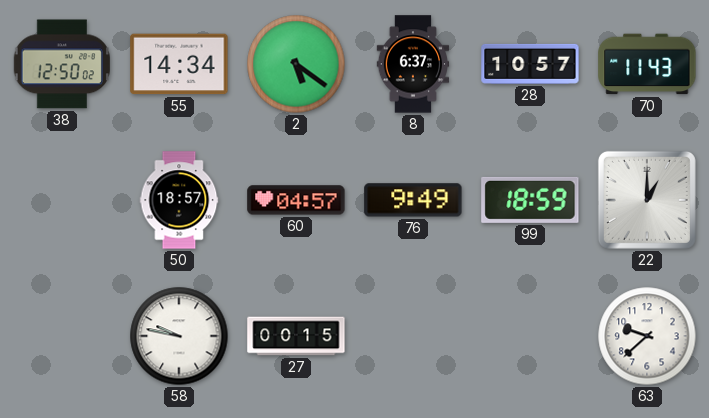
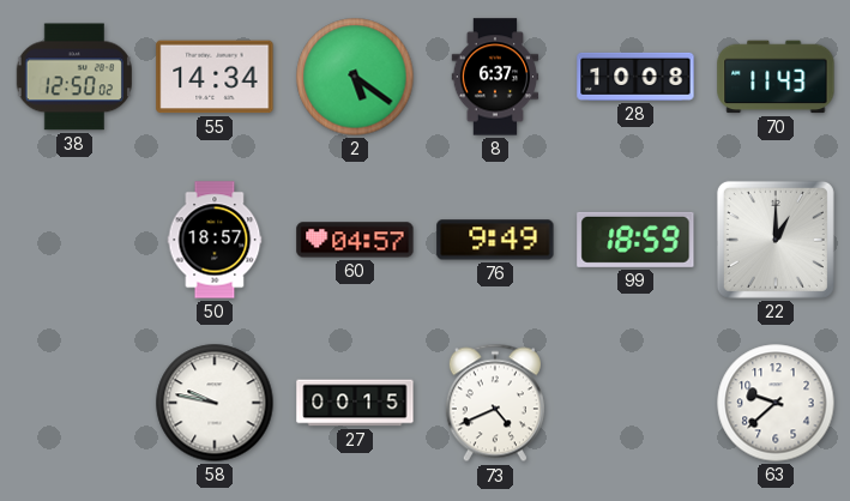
28: 10:57 -> 10:08 (635, 77)
73: none -> 4:41 (495, 403)
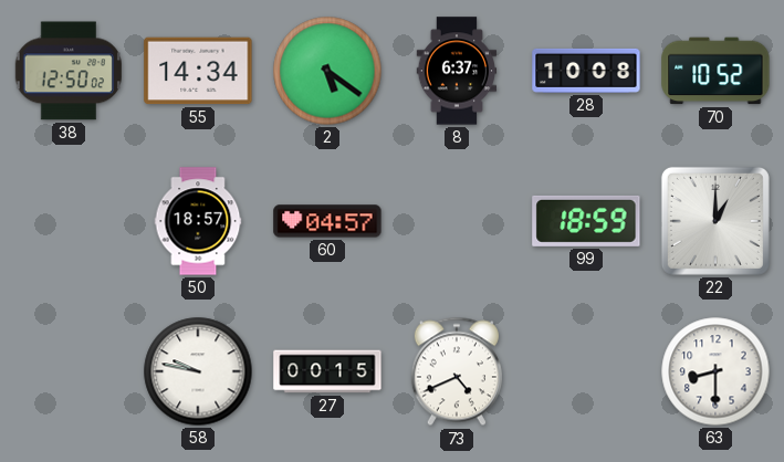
70: 11:43 -> 10:52 (715, 71)
76: 9:49 -> none (495, 240)
63: 9:38 -> 8:30 (715, 371)
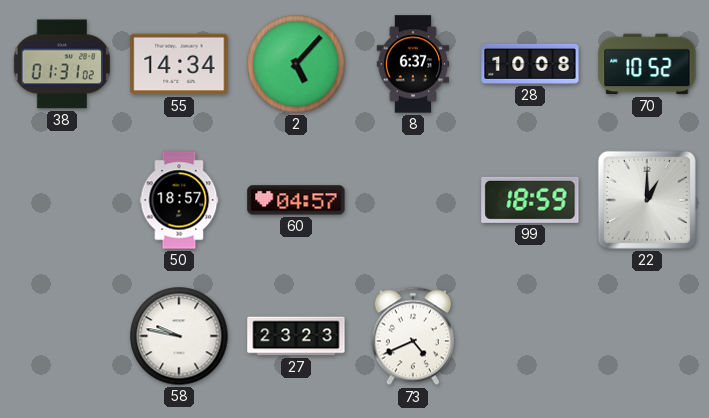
38: 12:50 -> 01:31 (62, 64)
2: 5:21 -> 5:07 (296, 64)
27: 00:15 -> 23:23 (296, 336)
63: 8:30 -> none (715, 371)
